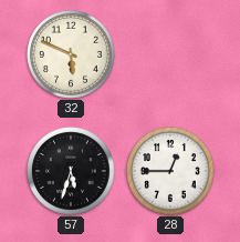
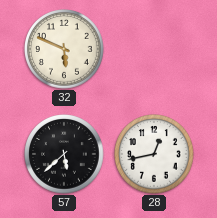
57: 5:33 -> 5:38 (65, 155)
28: 12:45 -> 12:43 (155, 155)
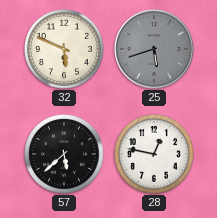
25: none -> 5:42 (154, 49)
28: 12:43 -> 12:47 (155, 155)
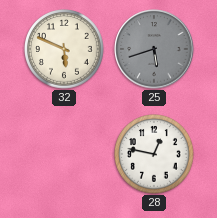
57: 5:38 -> none (65, 155)
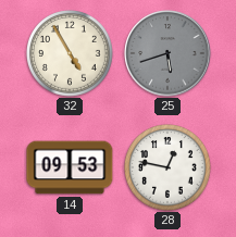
32: 5:49 -> 4:55 (71, 54)
14: none -> 09:53 (70, 167)
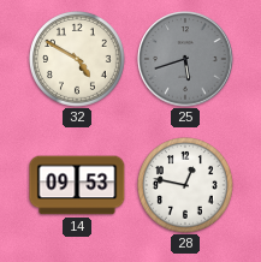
32: 4:55 -> 4:50 (78, 60)
